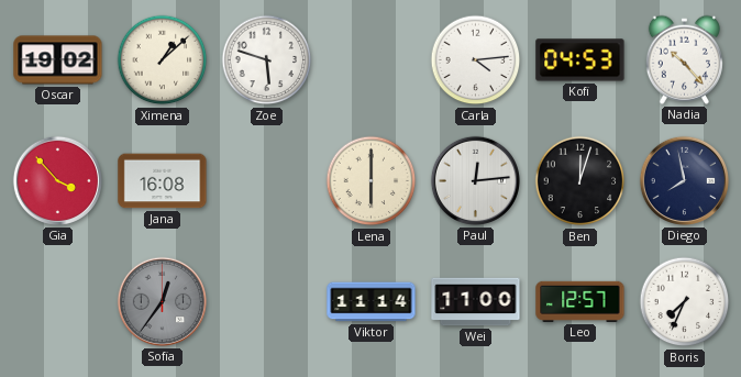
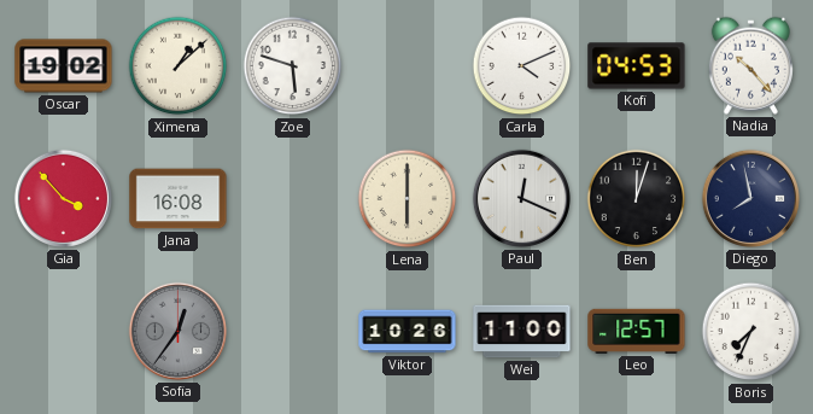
Carla: 4:14 -> 4:11 (522, 66)
Paul: 12:14 -> 12:19 (521, 198)
Viktor: 11:14 -> 10:26 (408, 332)
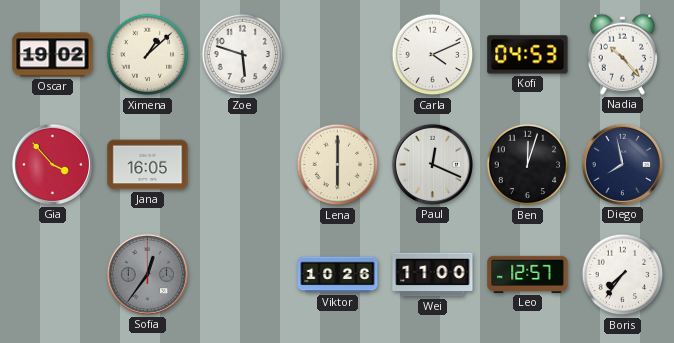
Jana: 16:08 -> 16:05 (148, 165)
Boris: 7:34 -> 7:36 (623, 275)
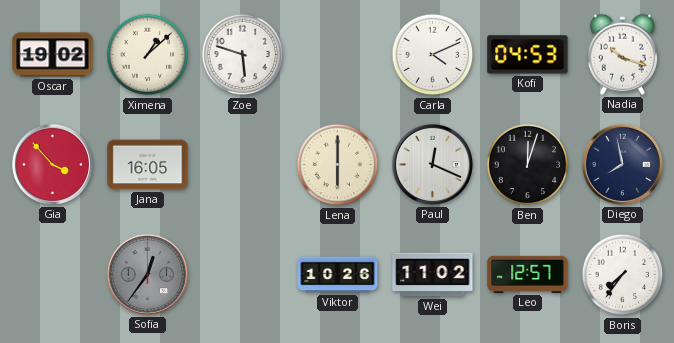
Nadia: 10:23 -> 10:18 (622, 54)
Wei: 11:00 -> 11:02 (433, 275)
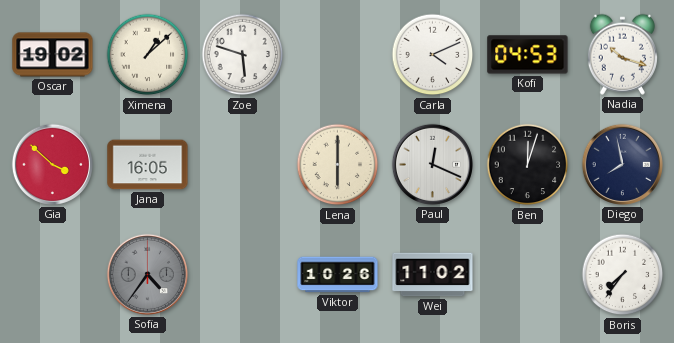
Gia: 3:53 -> 3:52 (52, 164)
Sofia: 12:36 -> 4:36 (147, 274)
Leo: 12:57 -> none (528, 274)
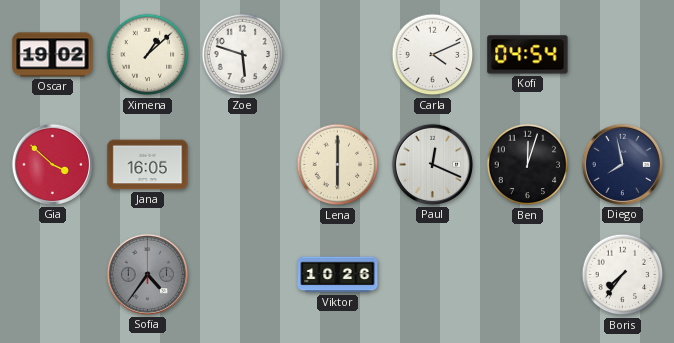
Kofi: 04:53 -> 04:54 (528, 55)
Nadia: 10:18 -> none (622, 54)
Wei: 11:02 -> none (433, 275)
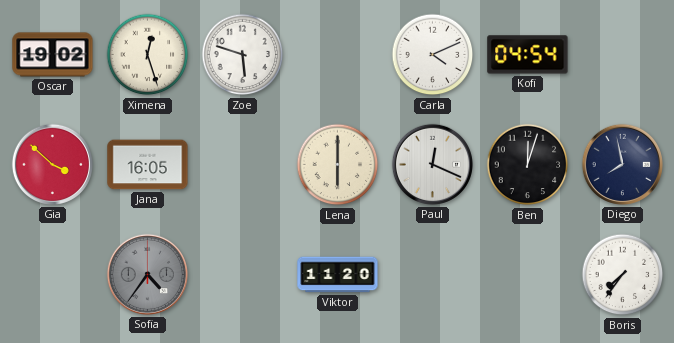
Ximena: 1:08 -> 12:27 (148, 55)
Viktor: 10:26 -> 11:20 (338, 275)
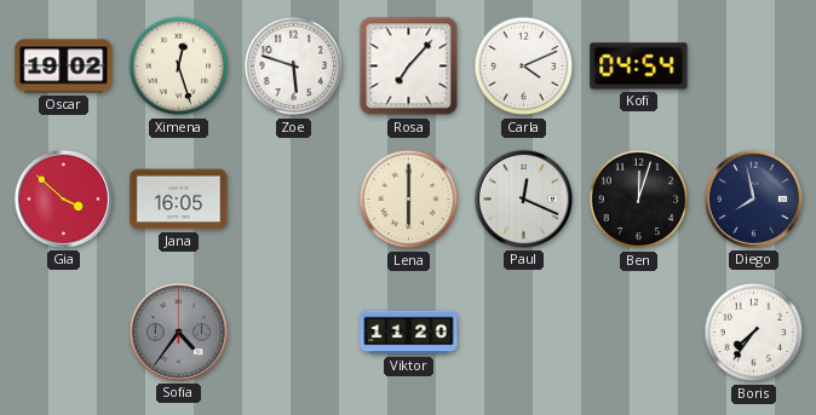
Rosa: none -> 7:07 (409, 67)
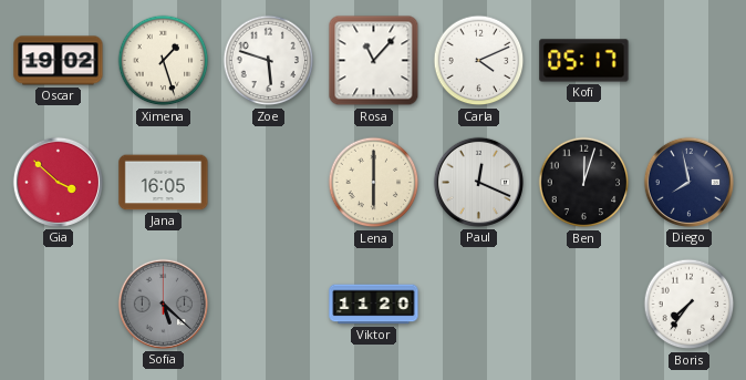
Ximena: 12:27 -> 1:27 (164, 61)
Rosa: 7:07 -> 11:07 (374, 61)
Kofi: 04:54 -> 05:17 (584, 61)
Sofia: 4:36 -> 5:22 (163, 304)
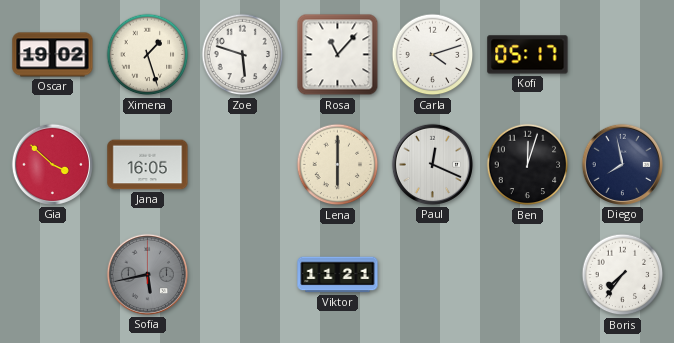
Carla: 4:11 -> 4:12 (433, 55)
Sofia: 5:22 -> 5:43 (147, 274)
Viktor: 11:20 -> 11:21 (338, 275)
